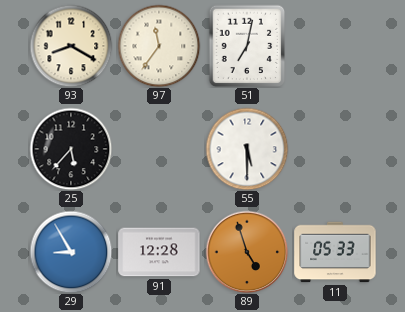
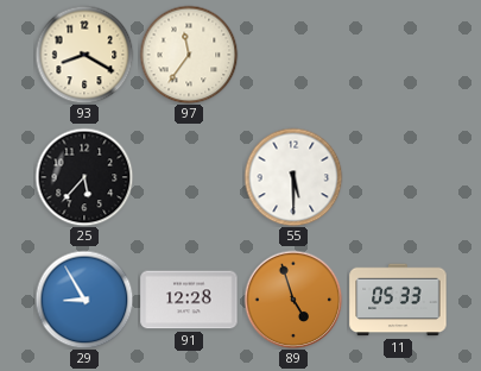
51: 7:02 -> none (247, 46)
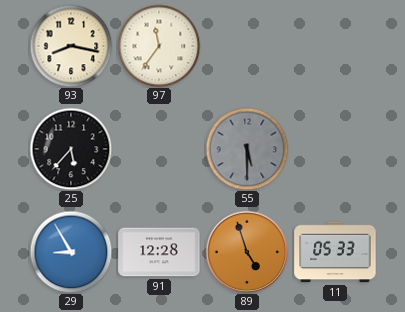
93: 8:20 -> 8:17 (71, 46)
55 dial: white -> grey (247, 149)
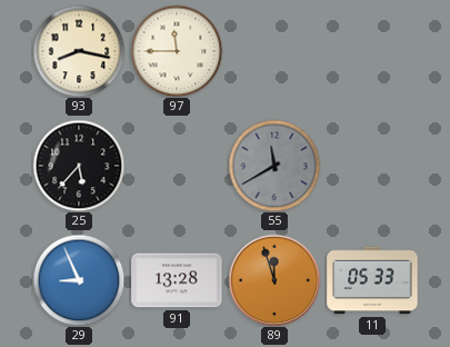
97: 11:36 -> 11:45 (177, 51)
55: 5:30 -> 11:40 (274, 166)
29: 8:55 -> 8:56 (79, 280)
91: 12:28 -> 13:28 (177, 280)
89: 4:57 -> 11:57 (274, 280)
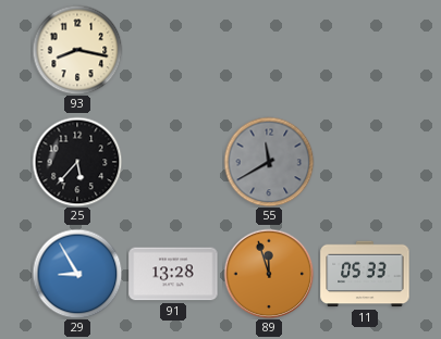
97: 11:45 -> none (177, 51)
29: 8:56 -> 8:55 (77, 274)
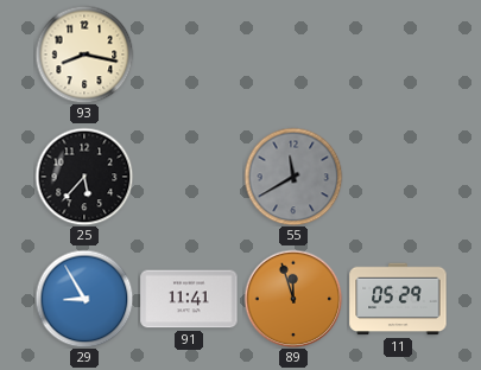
91: 13:28 -> 11:41 (189, 299)
11: 05:33 -> 05:29 (398, 299)
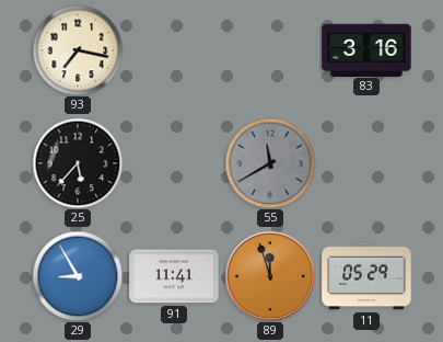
93: 8:17 -> 7:17 (78, 50)
83: none -> 3:16 (366, 49)
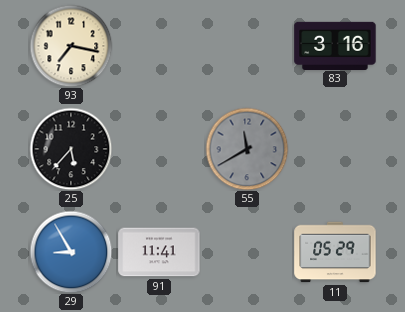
89: 11:57 -> none (270, 276)
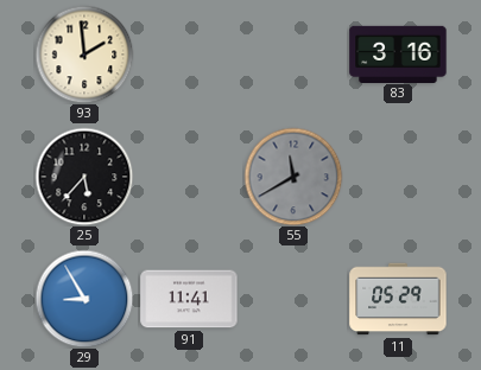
93: 7:17 -> 1:59 (84, 55)
